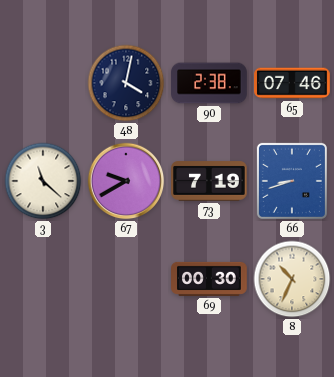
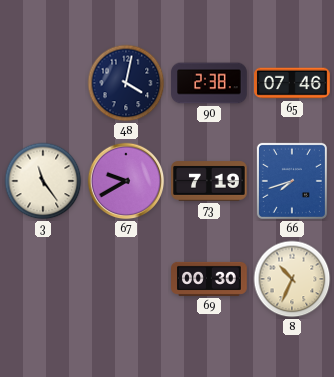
3: 11:22 -> 11:24 (43, 181)
66: 8:42 -> 7:42 (292, 181)
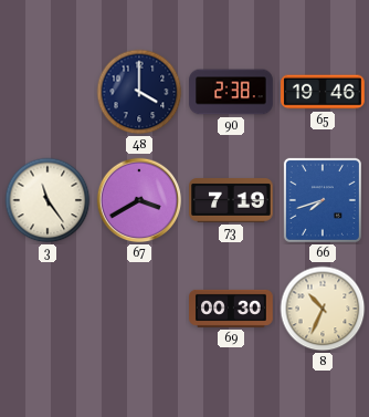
48: 4:02 -> 4:00 (139, 92)
65: 07:46 -> 19:46 (323, 92)
67: 9:40 -> 3:40 (139, 200)
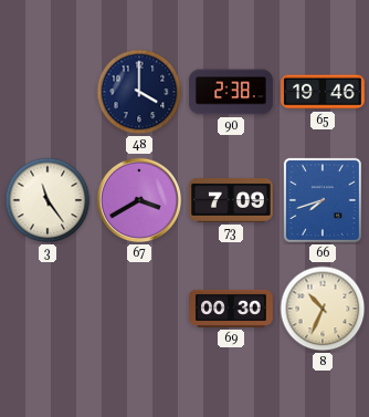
73: 7:19 -> 7:09 (231, 200)
